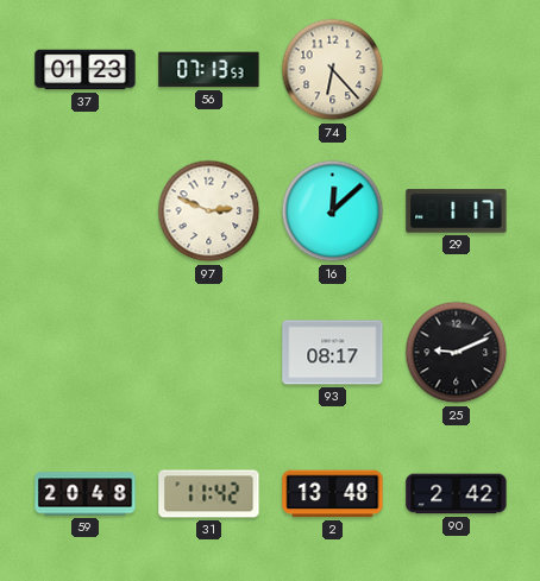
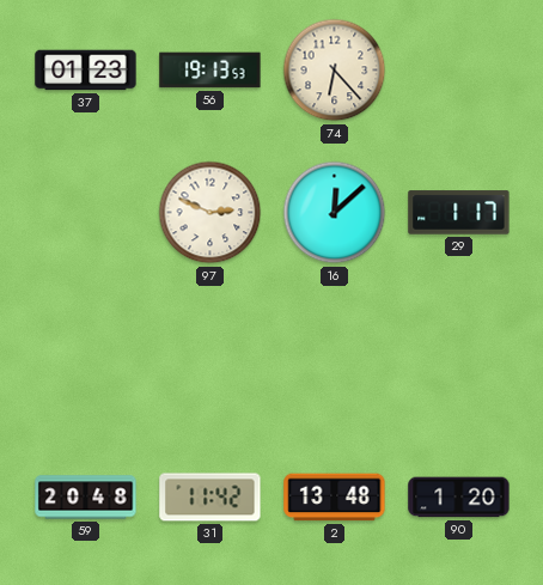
56: 07:13 -> 19:13 (211, 71)
93: 08:17 -> none (333, 353)
25: 9:11 -> none (457, 353)
90: 2:42 -> 1:20 (459, 498)
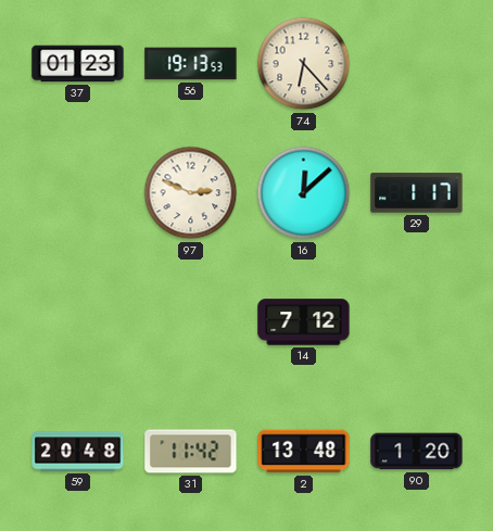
14: none -> 7:12 (304, 323)
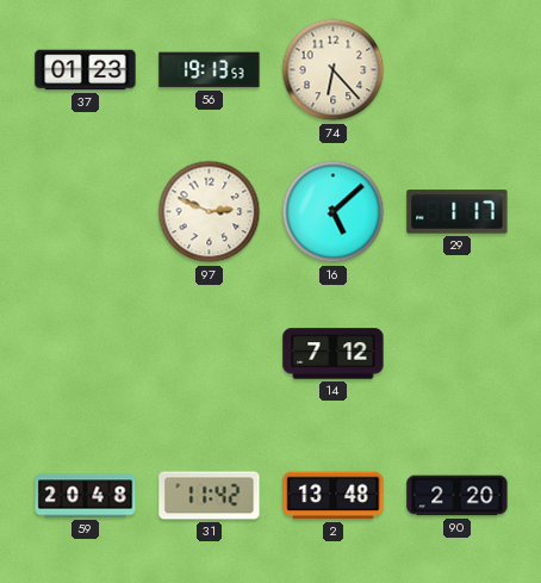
16: 12:08 -> 5:08 (334, 212)
90: 1:20 -> 2:20 (458, 496)
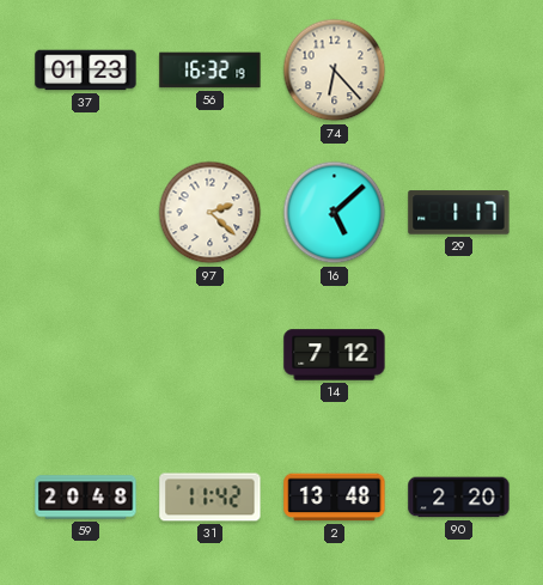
56: 19:13 -> 16:32 (211, 71)
97: 2:49 -> 2:22 (211, 213)
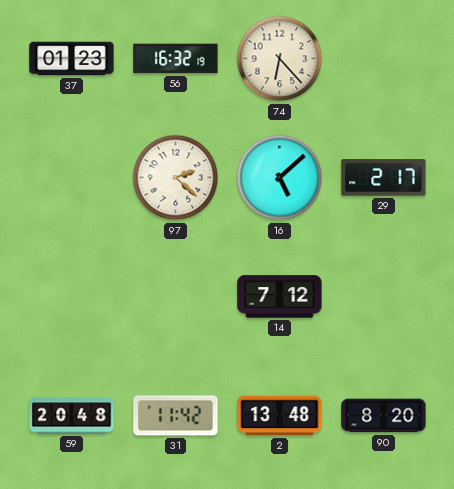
29: 1:17 -> 2:17 (384, 178)
90: 2:20 -> 8:20 (384, 416)
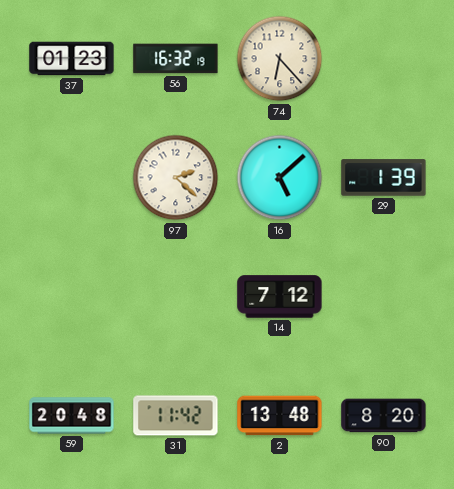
29: 2:17 -> 1:39 (384, 178)
